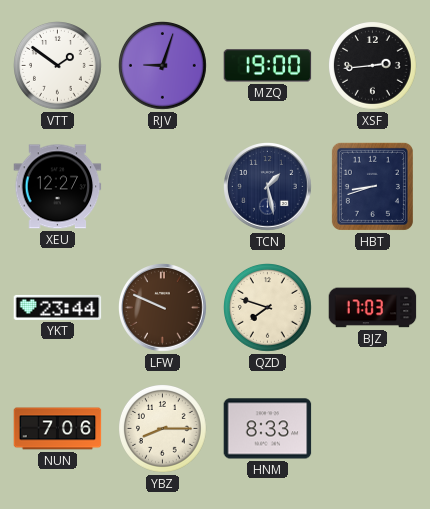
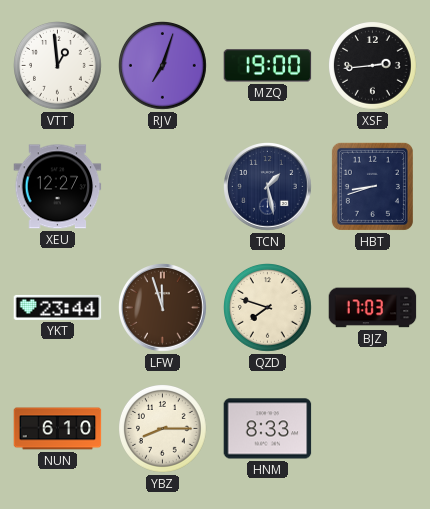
VTT: 1:51 -> 12:59 (58, 66)
RJV: 9:03 -> 7:03 (163, 66)
LFW: 9:49 -> 11:57 (163, 308)
NUN: 7:06 -> 6:10 (58, 429)
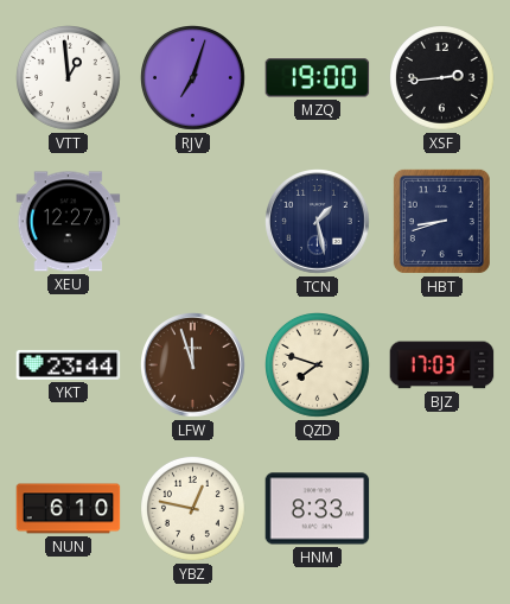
YBZ: 8:15 -> 12:47 (193, 509)
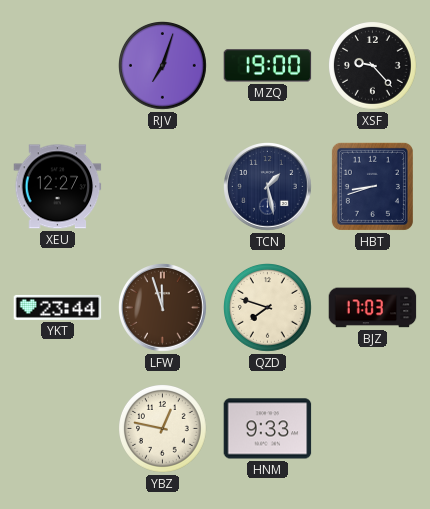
VTT: 12:59 -> none (69, 78)
XSF: 2:44 -> 9:23 (373, 66)
NUN: 6:10 -> none (69, 509)
HNM: 8:33 -> 9:33 (268, 429)
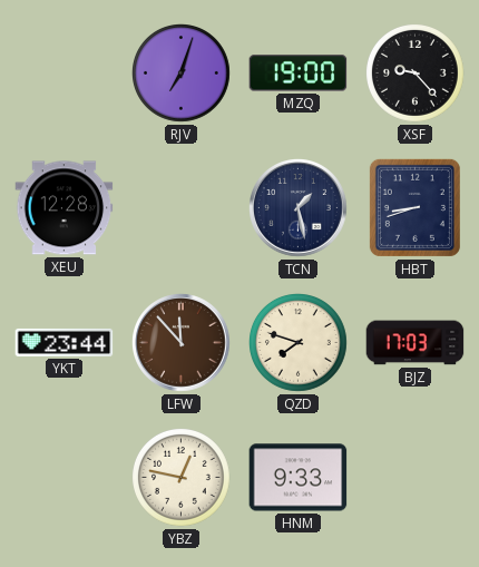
XEU: 12:27 -> 12:28 (65, 208)
LFW: 11:57 -> 11:53 (182, 343)
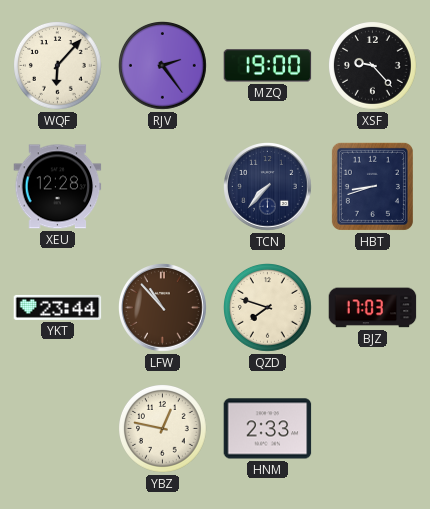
WQF: none -> 6:07 (58, 66)
RJV: 7:03 -> 2:24 (163, 66)
TCN: 1:28 -> 7:37 (268, 187)
LFW: 11:53 -> 10:53 (163, 308)
HNM: 9:33 -> 2:33 (268, 429)
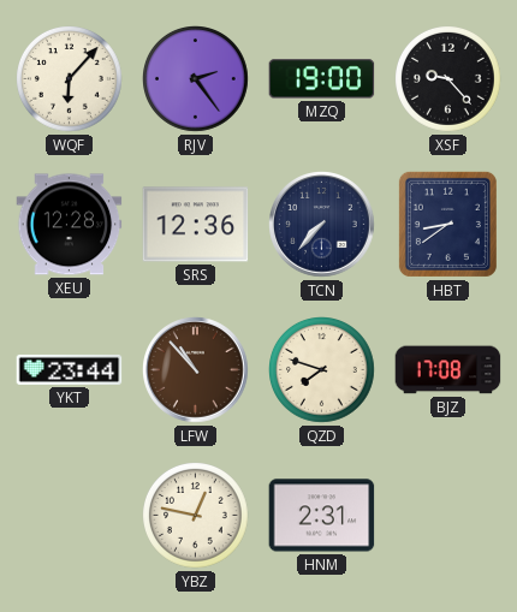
SRS: none -> 12:36 (196, 225)
HBT: 8:42 -> 8:39 (447, 224)
BJZ: 17:03 -> 17:08 (448, 370)
HNM: 2:33 -> 2:31 (322, 516)
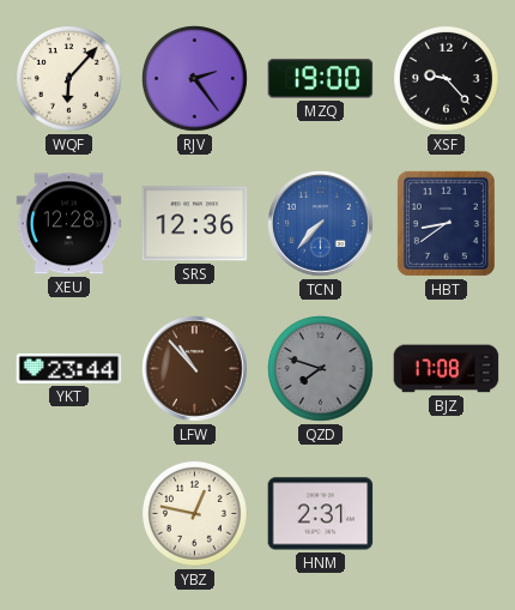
TCN dial: navy -> blue (321, 224)
QZD dial: cream -> grey (321, 369)
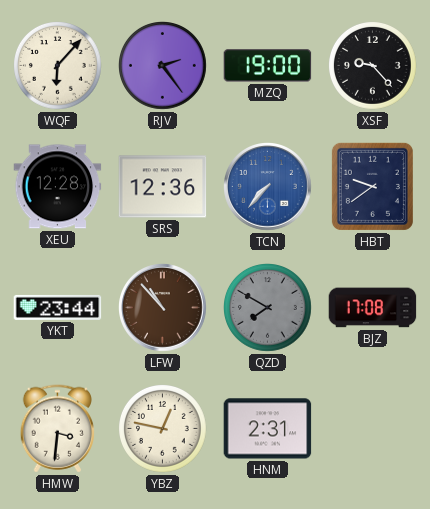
HBT: 8:39 -> 9:39 (372, 186)
QZD: 7:48 -> 7:50 (268, 308)
HMW: none -> 3:31 (57, 429)
